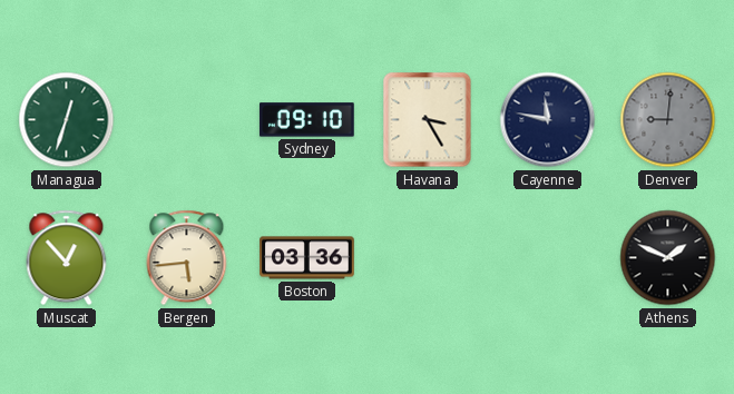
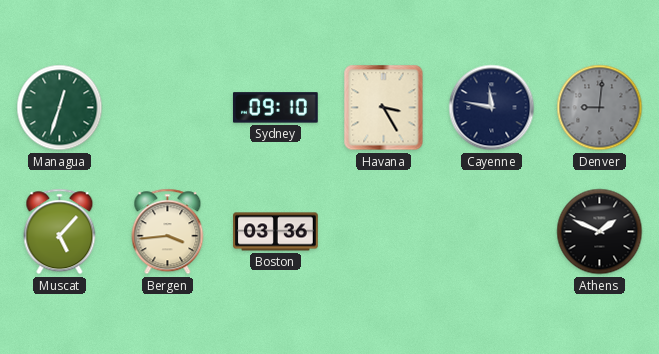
Muscat: 12:53 -> 5:07 (60, 232)
Bergen: 5:44 -> 3:44 (168, 232)
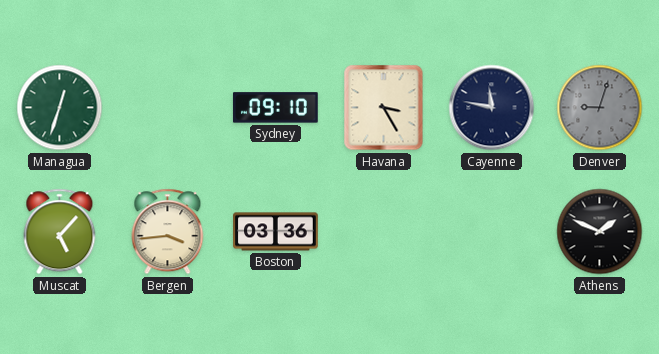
Denver: 9:01 -> 9:03 (600, 108)
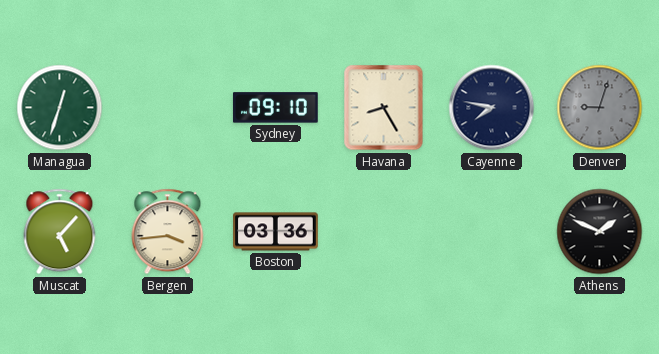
Havana: 3:25 -> 8:25 (384, 108)
Cayenne: 11:47 -> 7:47 (492, 108)
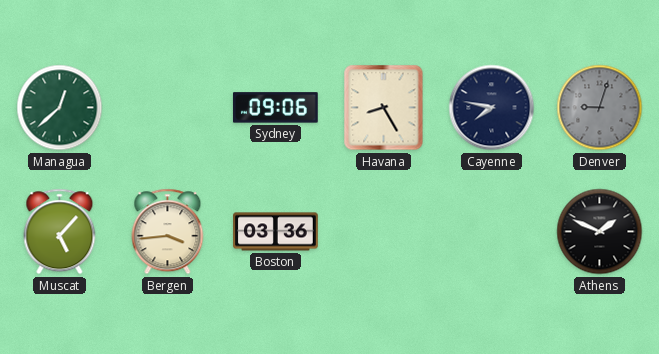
Managua: 12:33 -> 12:38 (60, 108)
Sydney: 09:10 -> 09:06 (275, 108)
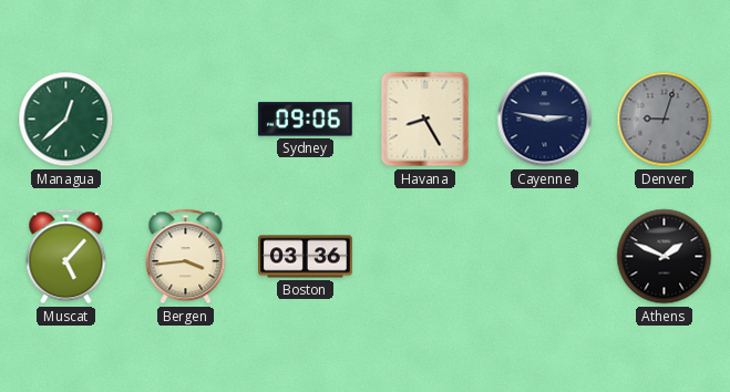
Cayenne: 7:47 -> 2:47 (545, 120)
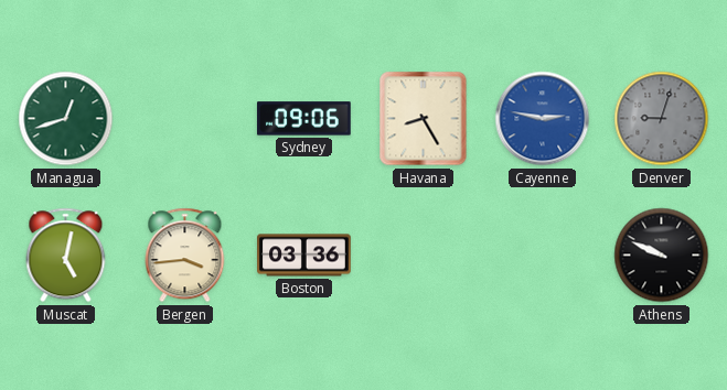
Managua: 12:38 -> 12:42 (66, 119)
Cayenne dial: navy -> blue (543, 119)
Muscat: 5:07 -> 5:02 (66, 256)
Athens: 1:49 -> 9:49 (662, 256)
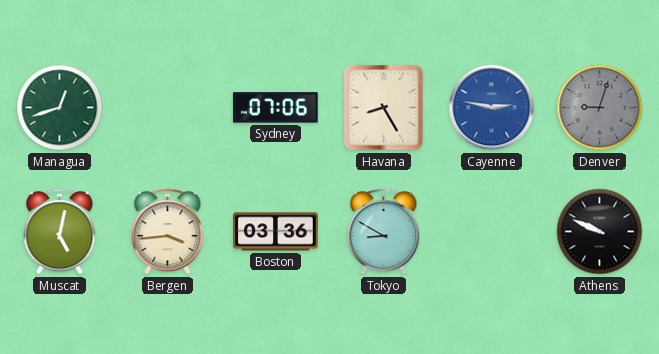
Sydney: 09:06 -> 07:06 (275, 108)
Tokyo: none -> 8:50 (384, 232)
